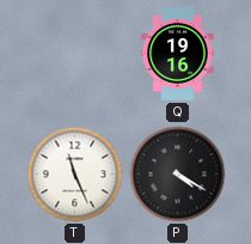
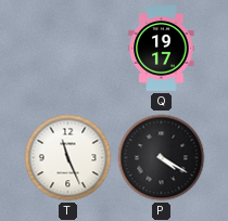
Q: 19:16 -> 19:17 (162, 49)
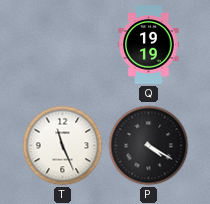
Q: 19:17 -> 19:19 (149, 45)
